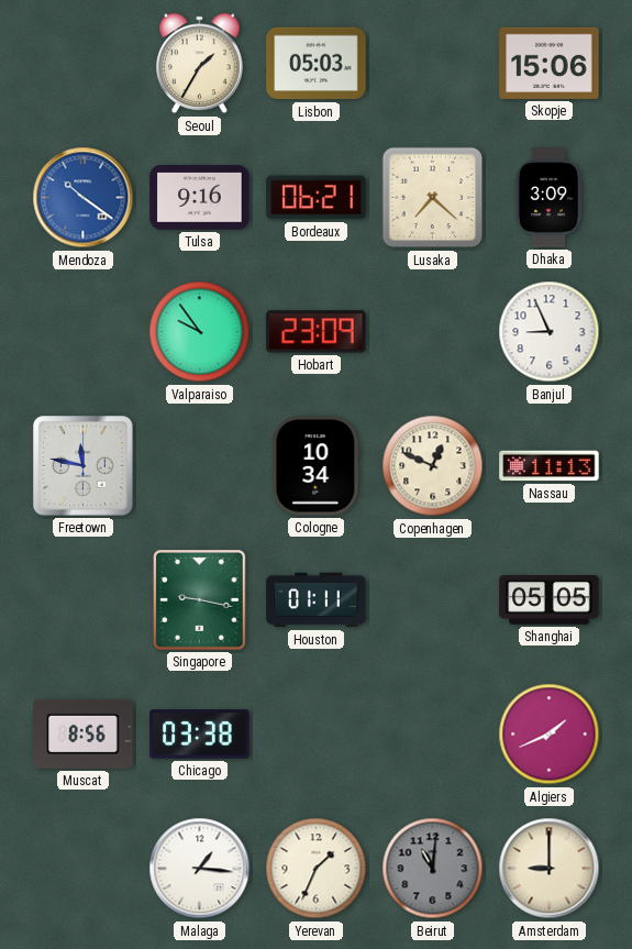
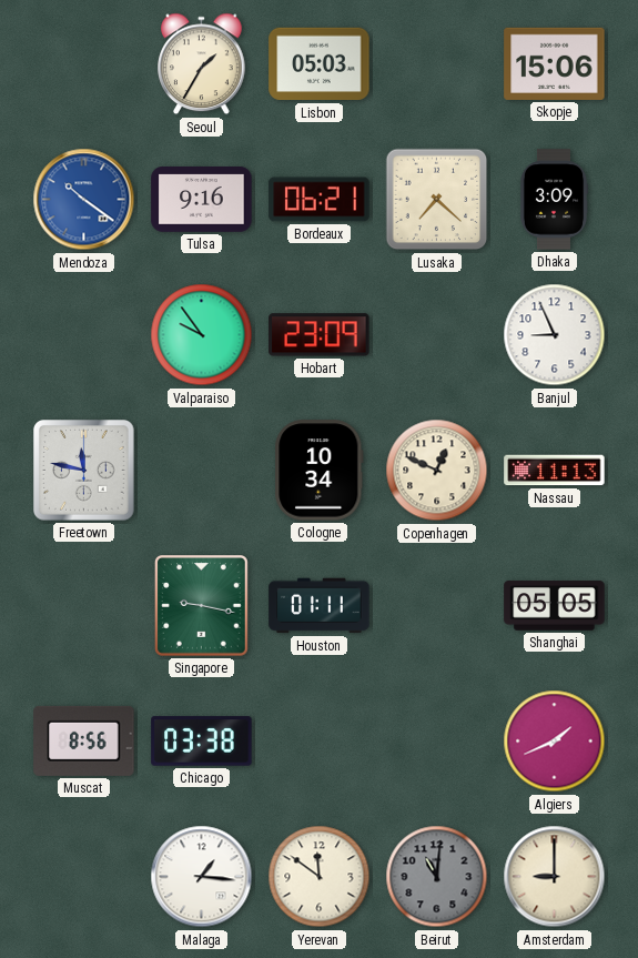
Yerevan: 1:34 -> 11:51 (320, 877)
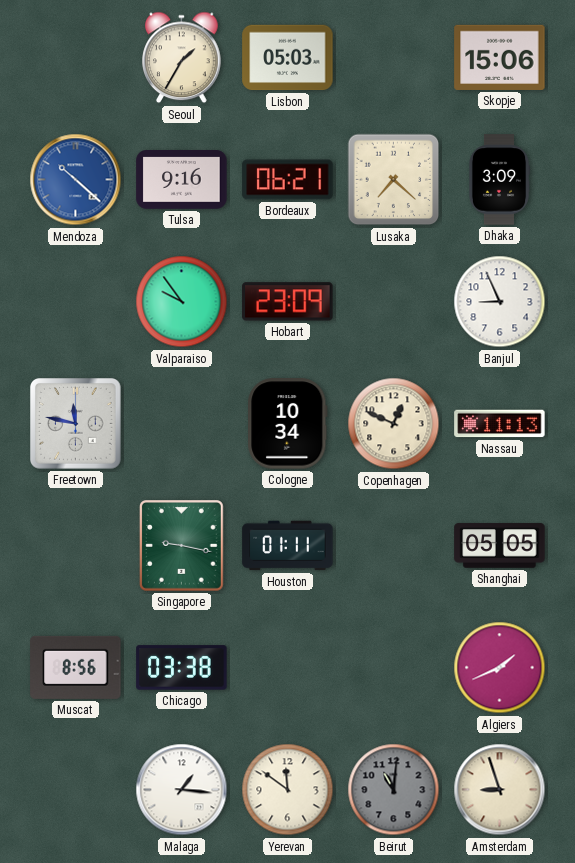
Mendoza: 10:21 -> 10:22 (76, 180)
Amsterdam: 9:00 -> 8:57 (500, 790)
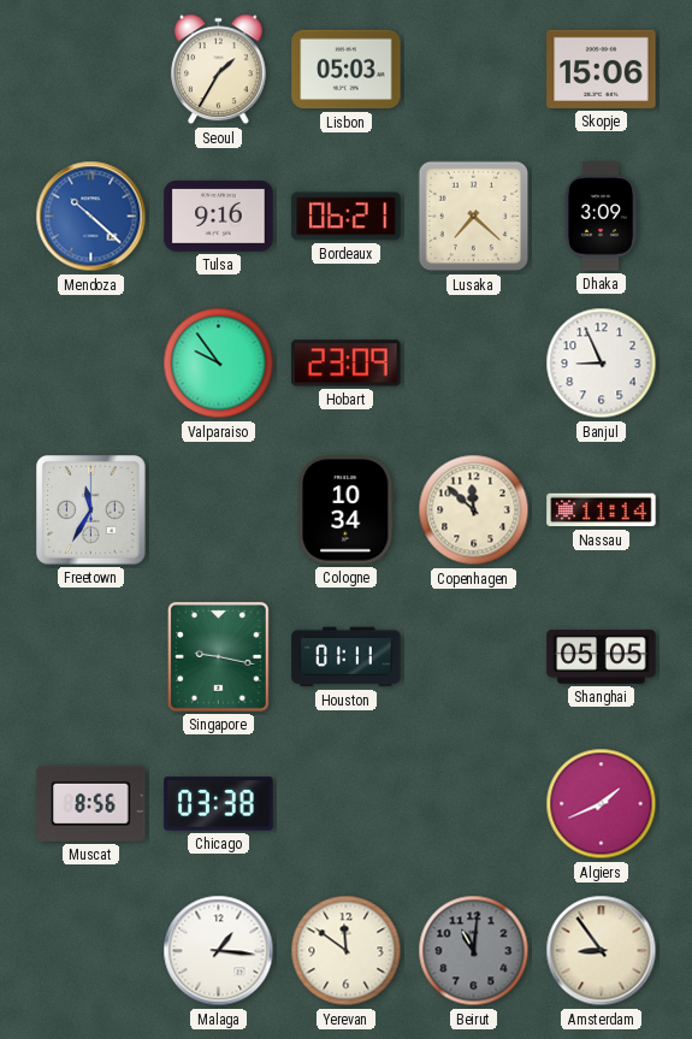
Freetown: 11:47 -> 11:35 (91, 510)
Copenhagen: 12:49 -> 11:52 (474, 510)
Nassau: 11:13 -> 11:14 (602, 510)
Amsterdam: 8:57 -> 8:54 (602, 951)
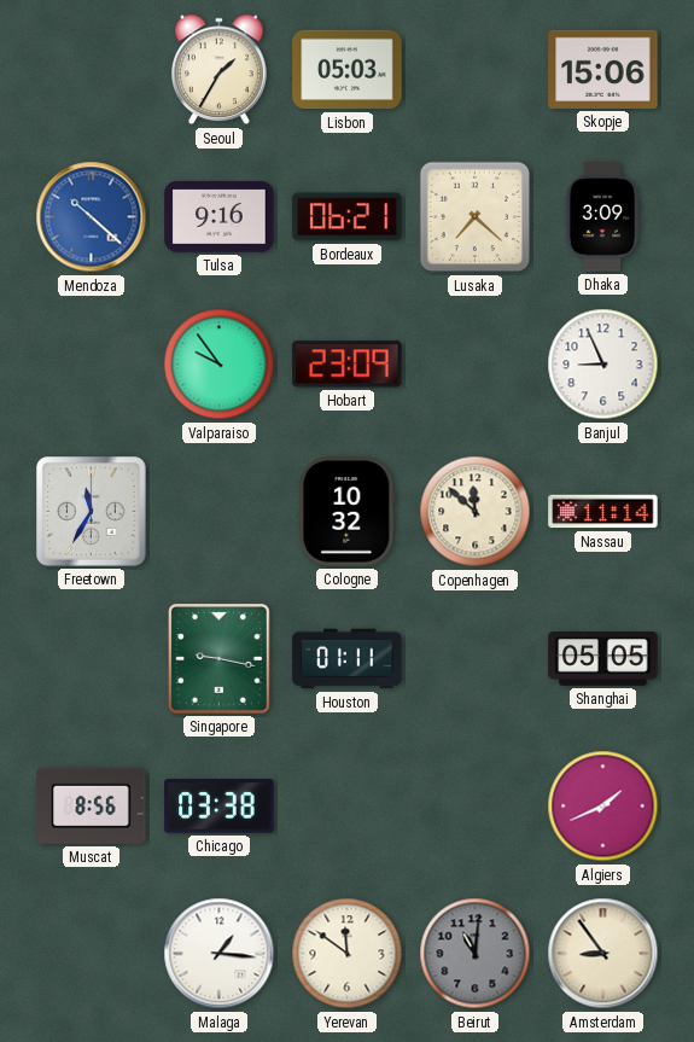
Cologne: 10:34 -> 10:32 (348, 512)
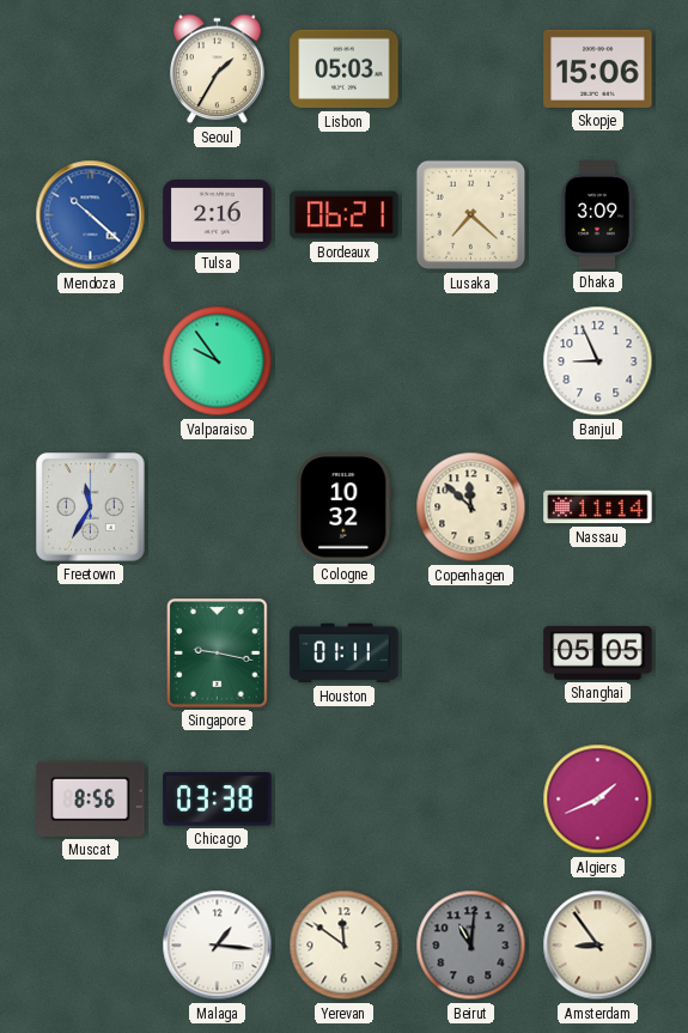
Tulsa: 9:16 -> 2:16 (218, 215)
Hobart: 23:09 -> none (348, 365)
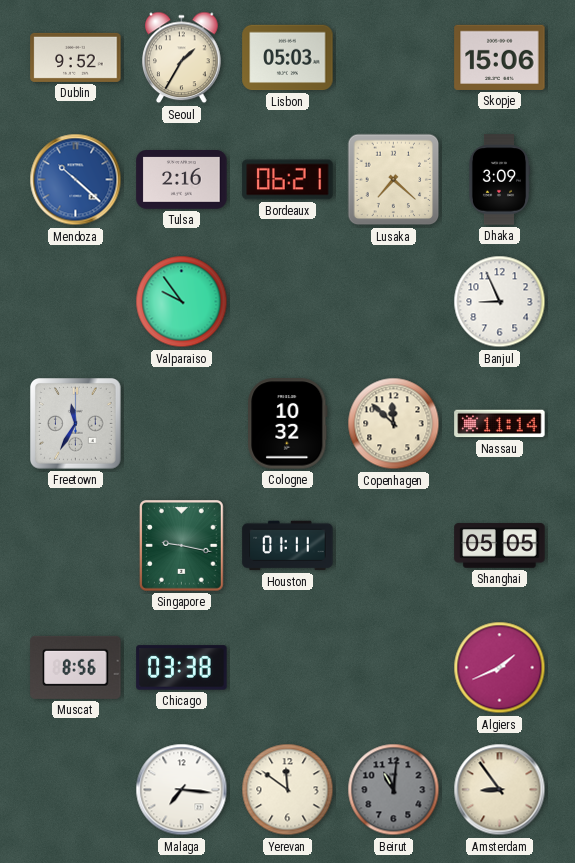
Dublin: none -> 9:52 (76, 57)
Malaga: 1:16 -> 7:16 (182, 790)
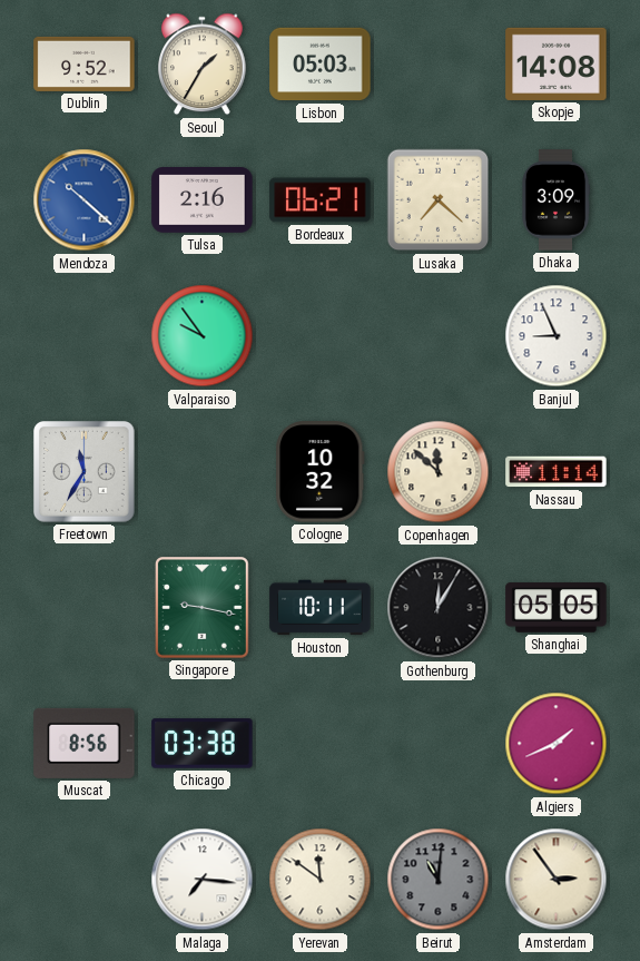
Skopje: 15:06 -> 14:08 (557, 63)
Houston: 01:11 -> 10:11 (321, 608)
Gothenburg: none -> 12:05 (439, 608)
Amsterdam: 8:54 -> 2:54 (557, 880)
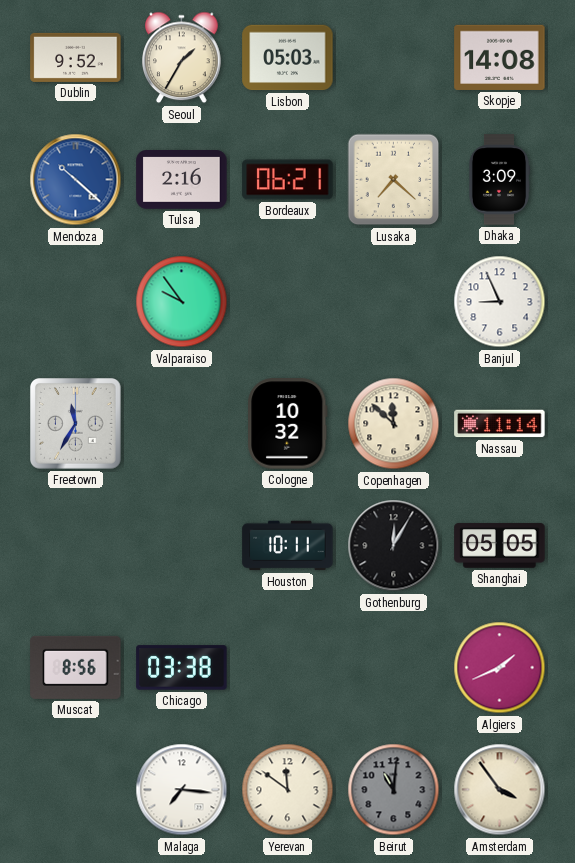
Singapore: 9:17 -> none (203, 608)
Amsterdam: 2:54 -> 3:54 (500, 790)
